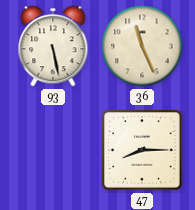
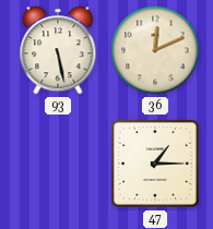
36: 11:26 -> 12:11 (155, 50)
47: 8:15 -> 1:15 (155, 164)
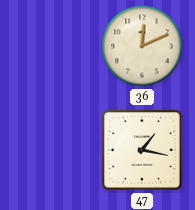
93: 5:28 -> none (58, 50)
47: 1:15 -> 1:17 (142, 150)
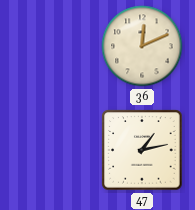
47: 1:17 -> 1:13 (142, 150)
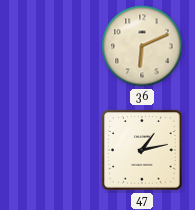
36: 12:11 -> 6:11 (142, 46)
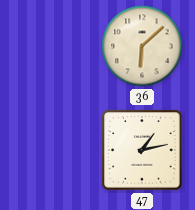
36: 6:11 -> 6:08 (142, 46)
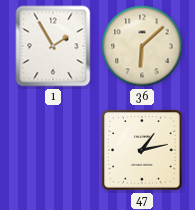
1: none -> 1:55 (53, 46)
